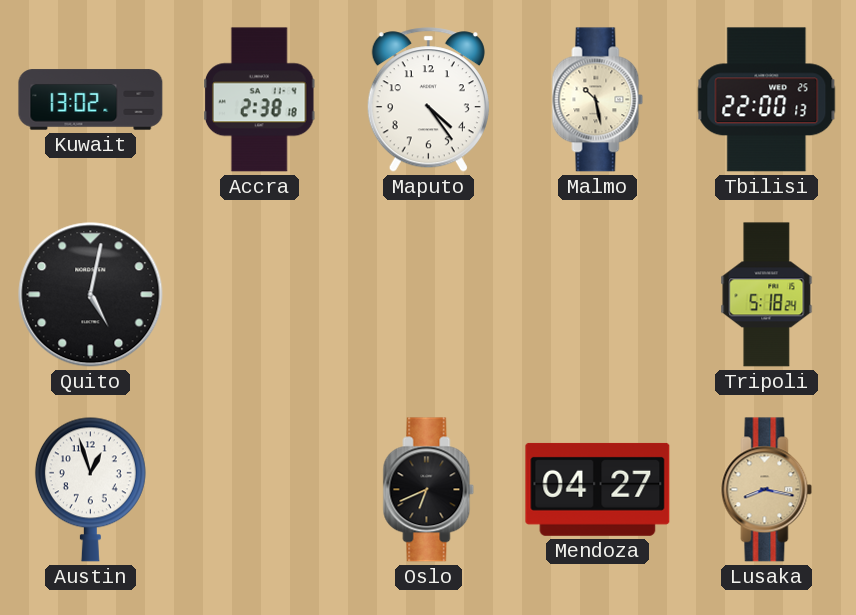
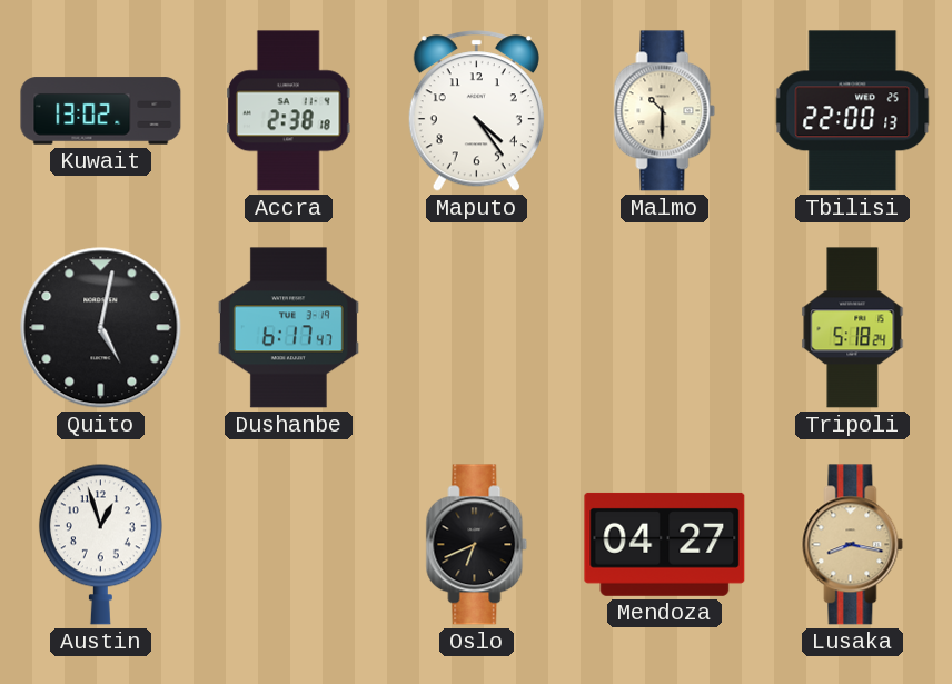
Malmo: 10:28 -> 10:30 (665, 111)
Dushanbe: none -> 6:17 (288, 328)
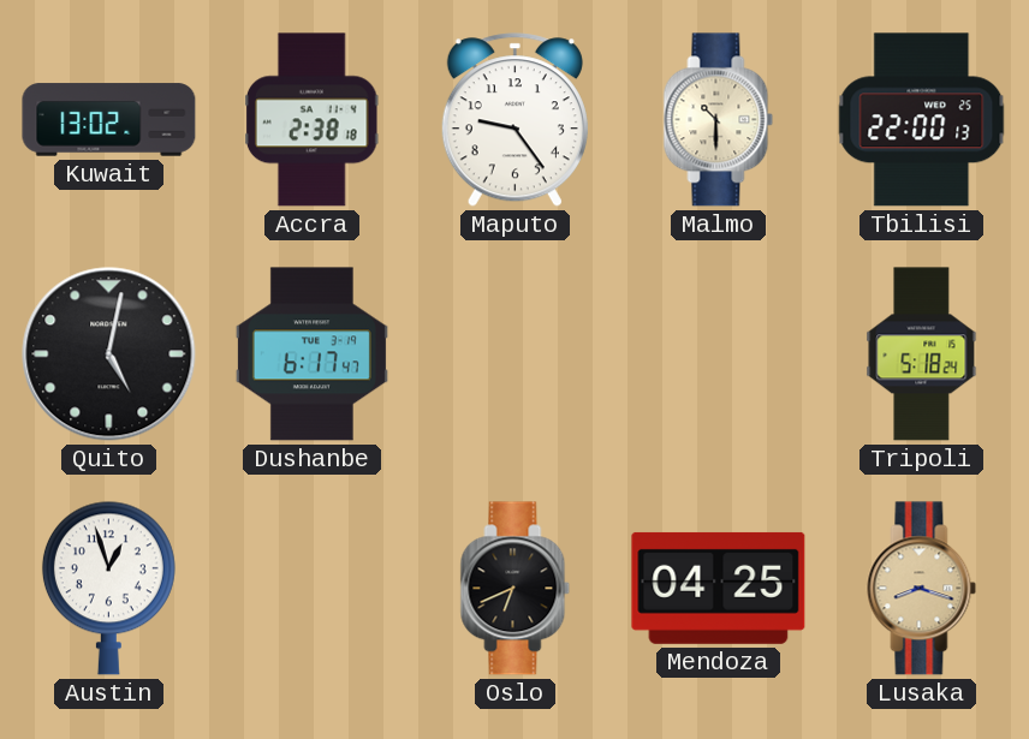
Maputo: 4:24 -> 9:24 (514, 120)
Mendoza: 04:27 -> 04:25 (719, 588)
Lusaka: 8:17 -> 8:18 (922, 589)
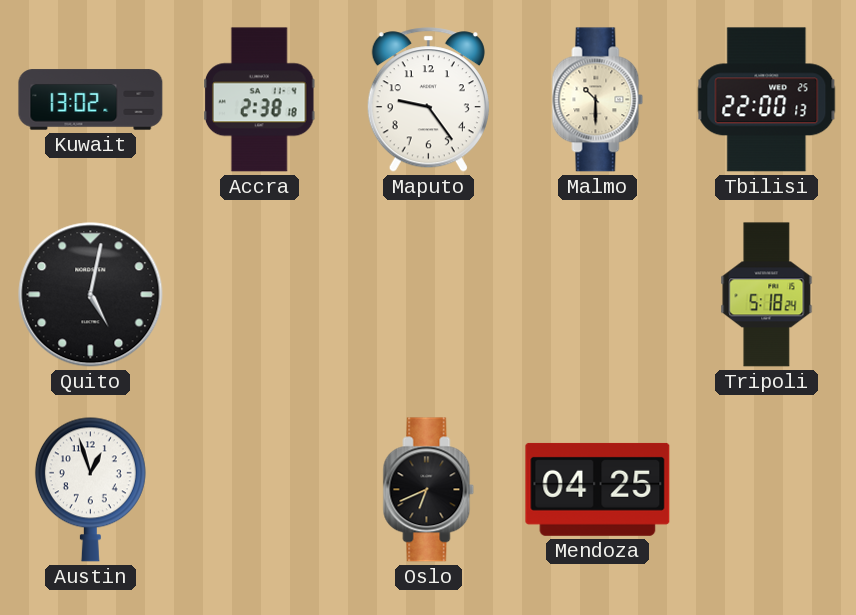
Dushanbe: 6:17 -> none (311, 354)
Lusaka: 8:18 -> none (922, 589)
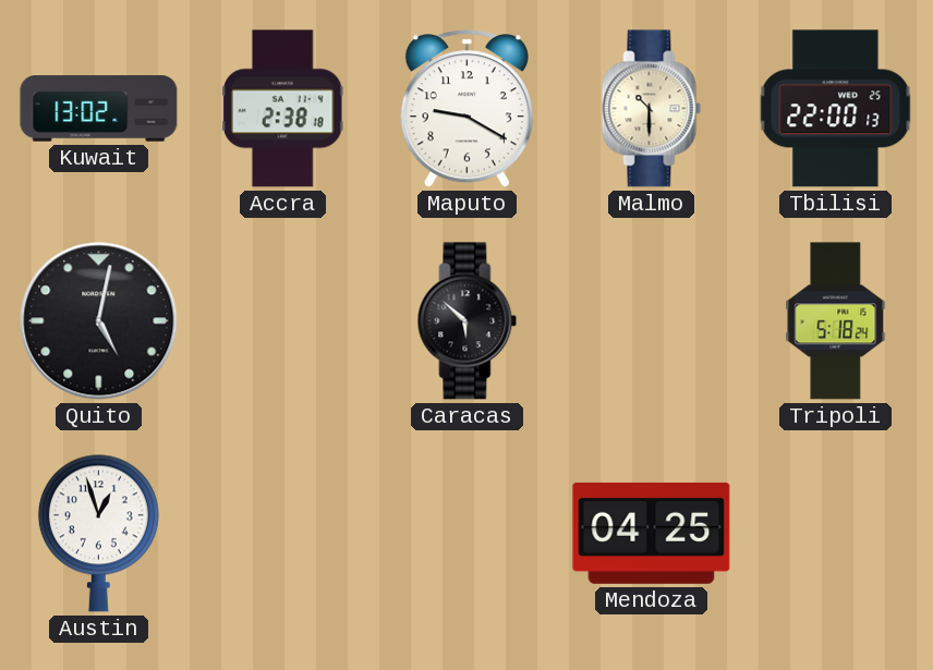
Maputo: 9:24 -> 9:20 (466, 109)
Caracas: none -> 5:52 (468, 321)
Oslo: 6:41 -> none (429, 490)
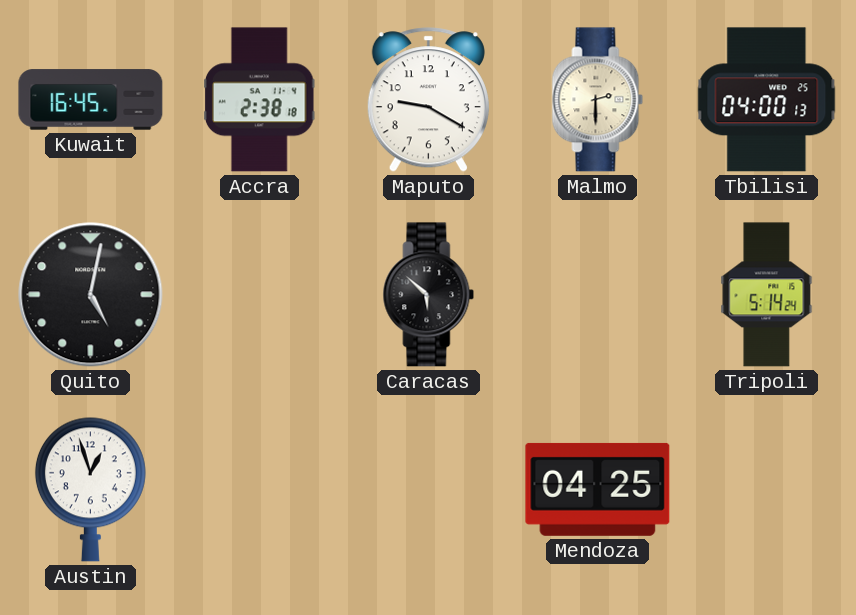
Kuwait: 13:02 -> 16:45 (91, 100)
Malmo: 10:30 -> 2:30 (598, 100)
Tbilisi: 22:00 -> 04:00 (767, 100)
Tripoli: 5:18 -> 5:14 (767, 295)
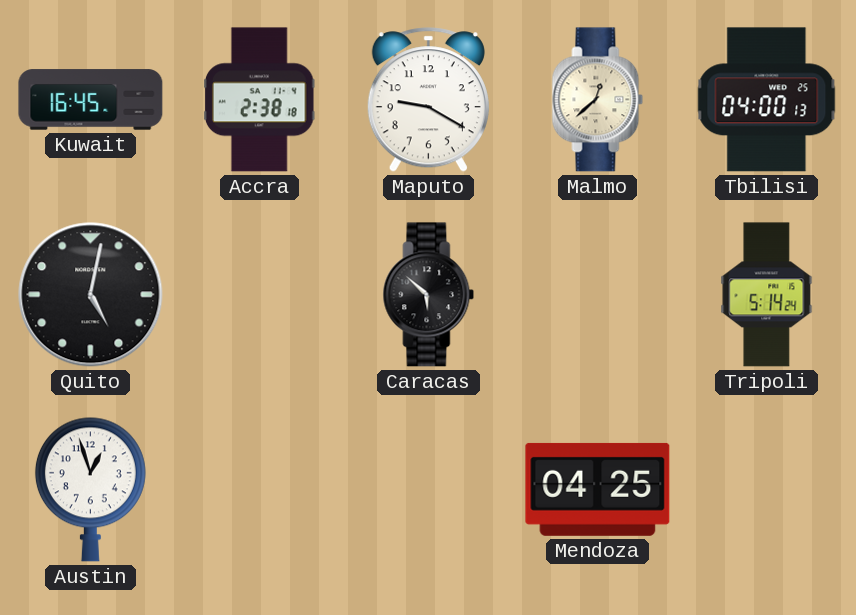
Malmo: 2:30 -> 12:38 (598, 100)
